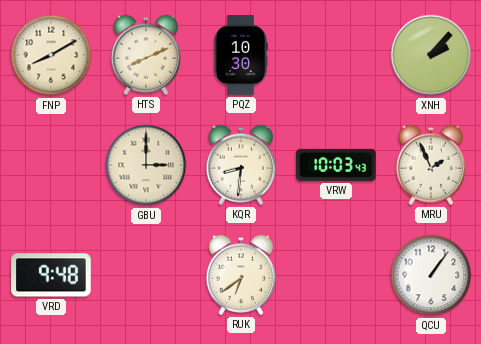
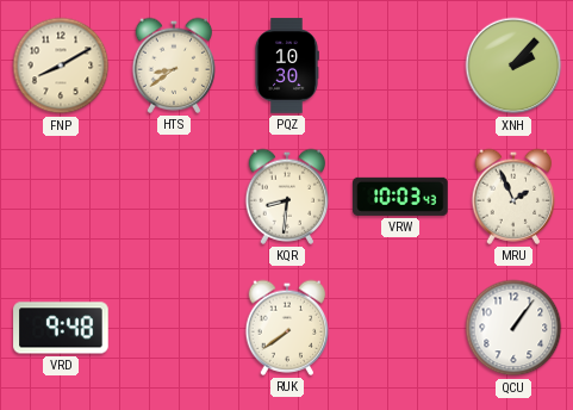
HTS: 8:11 -> 8:39 (174, 66)
GBU: 3:00 -> none (146, 165)
RUK: 6:39 -> 7:39 (287, 328)
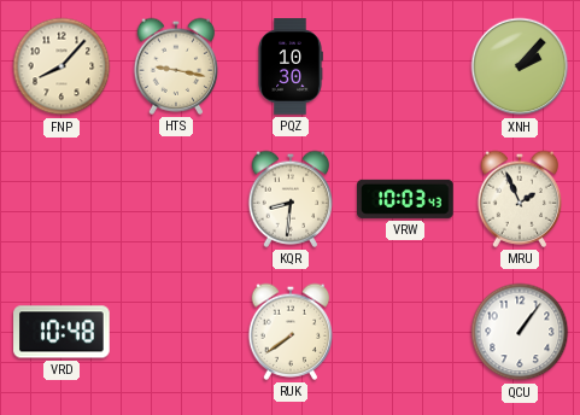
FNP: 8:10 -> 8:07 (61, 66)
HTS: 8:39 -> 9:17 (176, 66)
VRD: 9:48 -> 10:48 (61, 332)
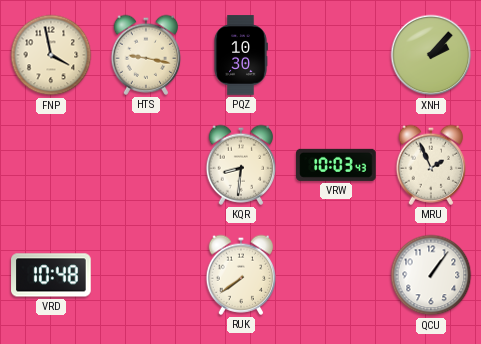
FNP: 8:07 -> 3:58 (51, 55)
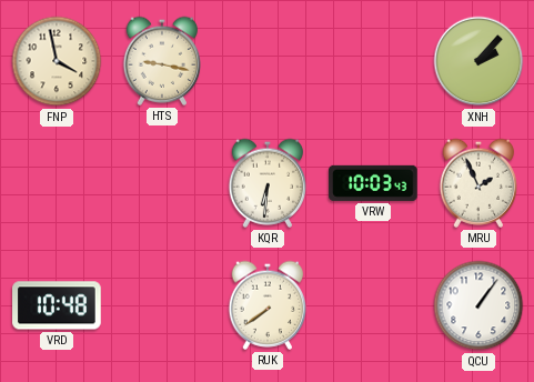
PQZ: 10:30 -> none (241, 55)
KQR: 8:31 -> 6:31 (268, 183)
